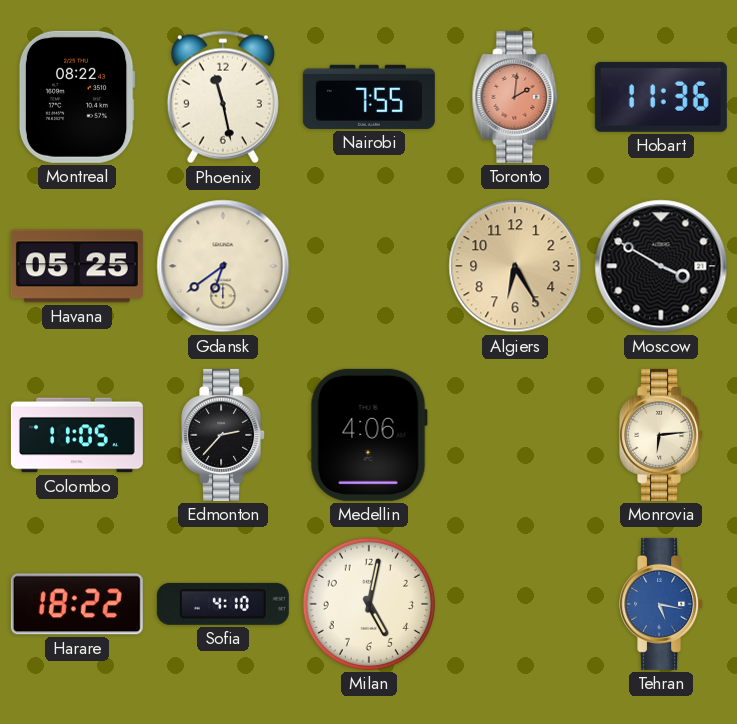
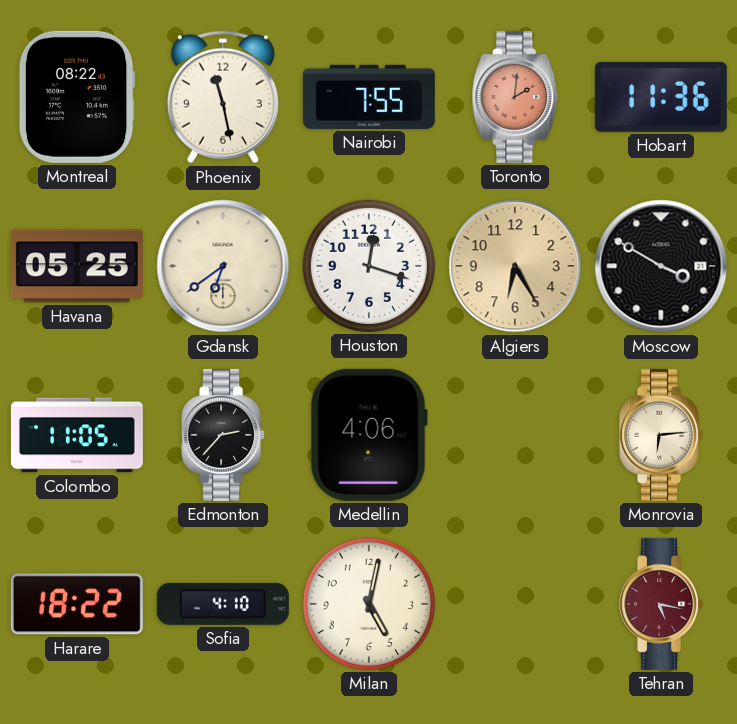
Houston: none -> 12:18 (369, 266)
Tehran dial: blue -> burgundy (662, 604)
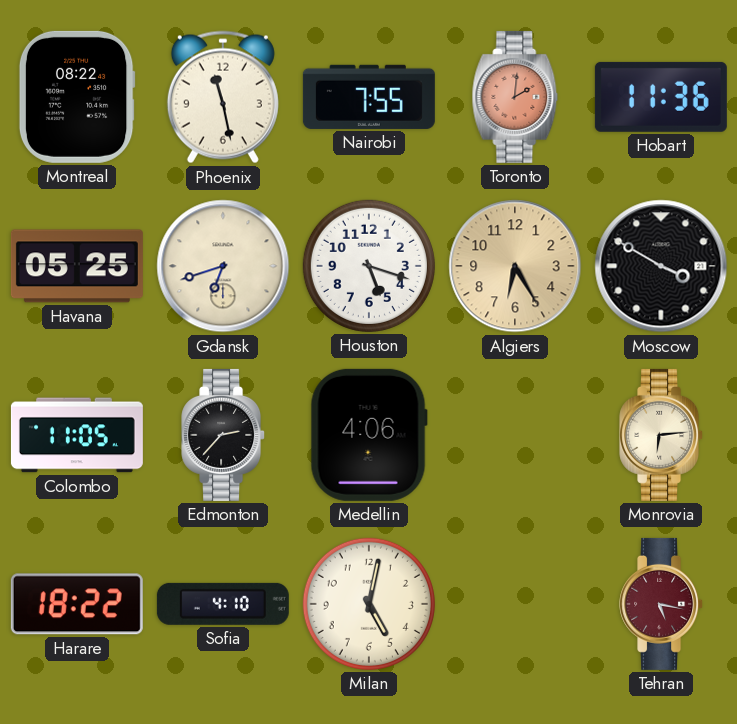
Gdansk: 6:39 -> 6:42 (223, 266)
Houston: 12:18 -> 5:18 (369, 266)
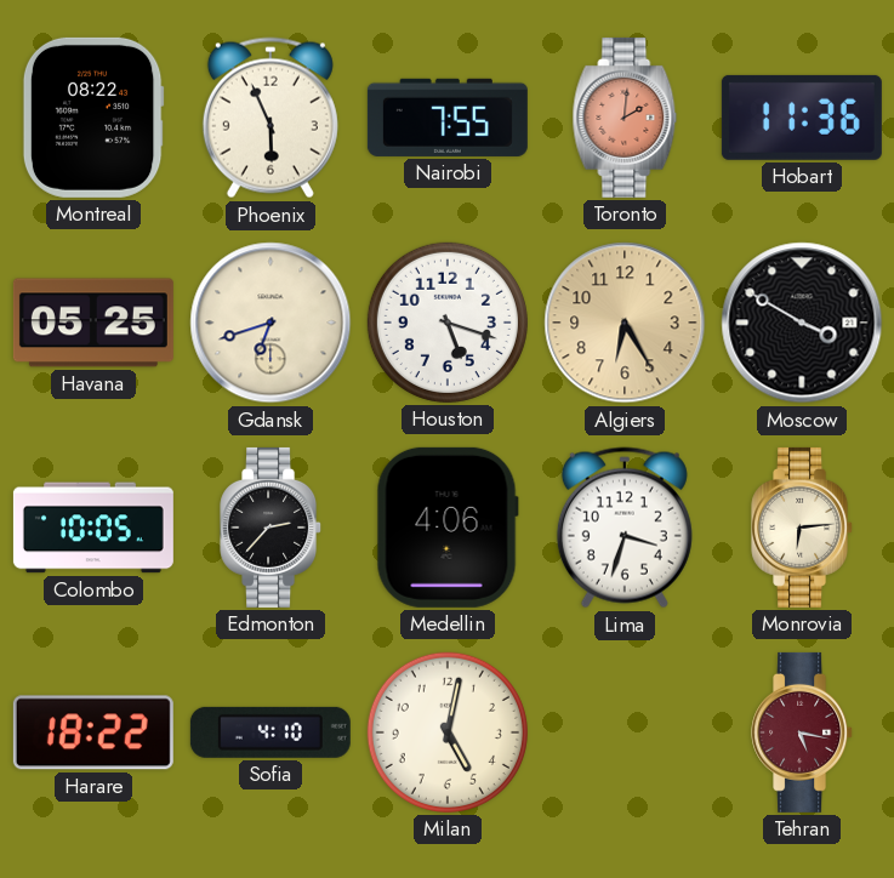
Phoenix: 11:28 -> 5:56 (271, 118)
Colombo: 11:05 -> 10:05 (93, 528)
Lima: none -> 3:33 (625, 528)
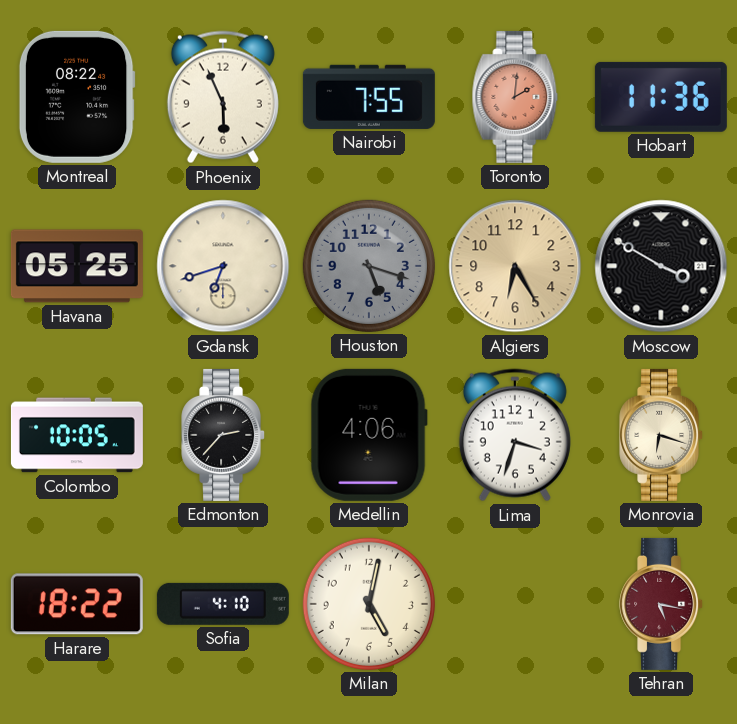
Houston dial: white -> grey (369, 266)
Monrovia: 6:14 -> 6:18 (662, 435)
